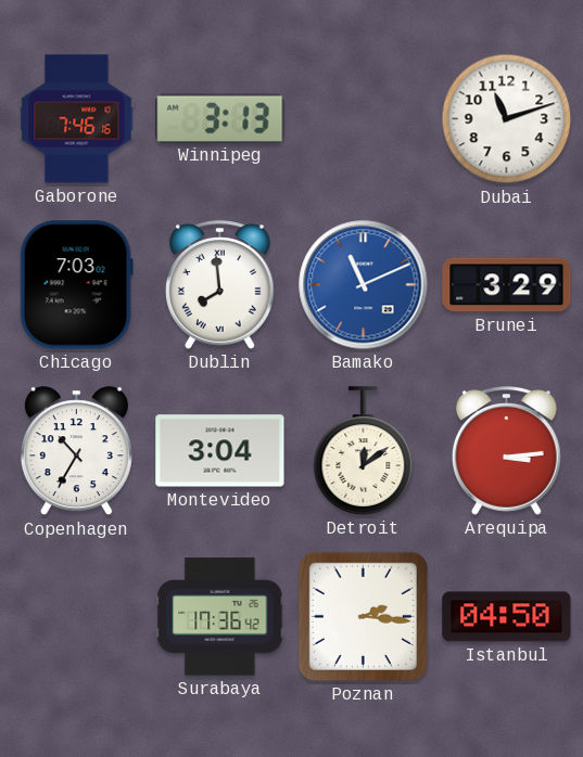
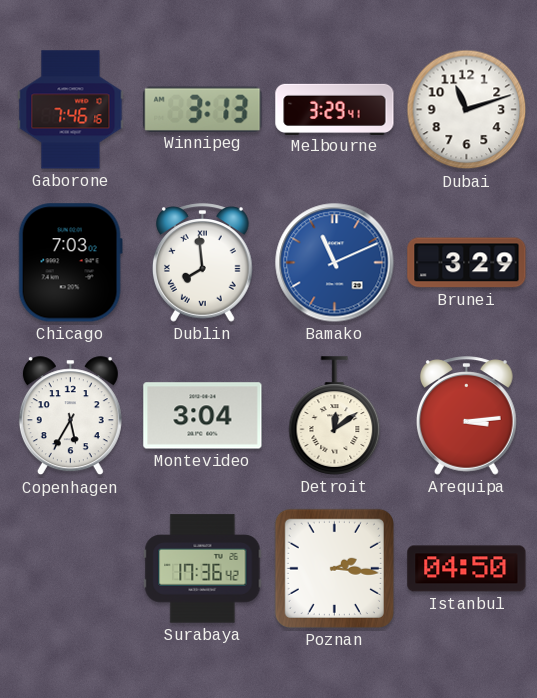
Melbourne: none -> 3:29 (335, 109)
Copenhagen: 10:35 -> 5:35 (70, 416)
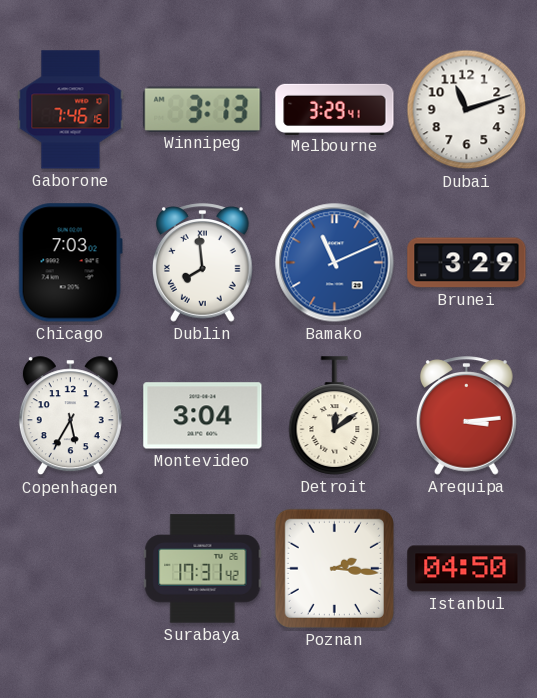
Surabaya: 17:36 -> 17:31 (203, 569)
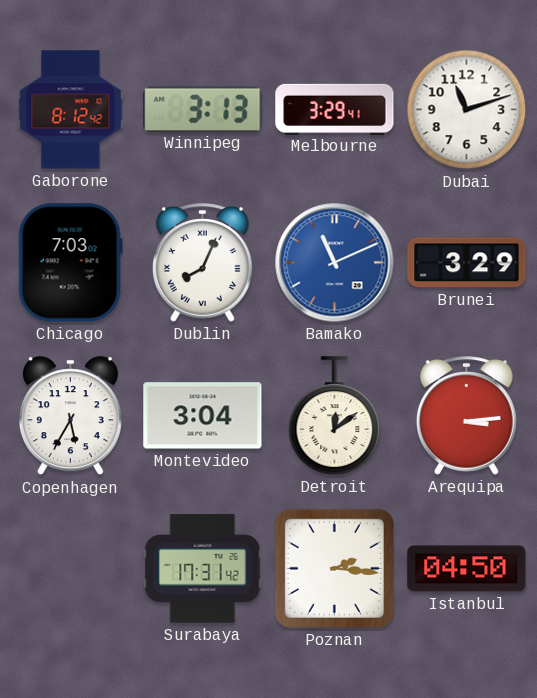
Gaborone: 7:46 -> 8:12 (71, 110)
Dublin: 7:59 -> 8:04 (203, 263)
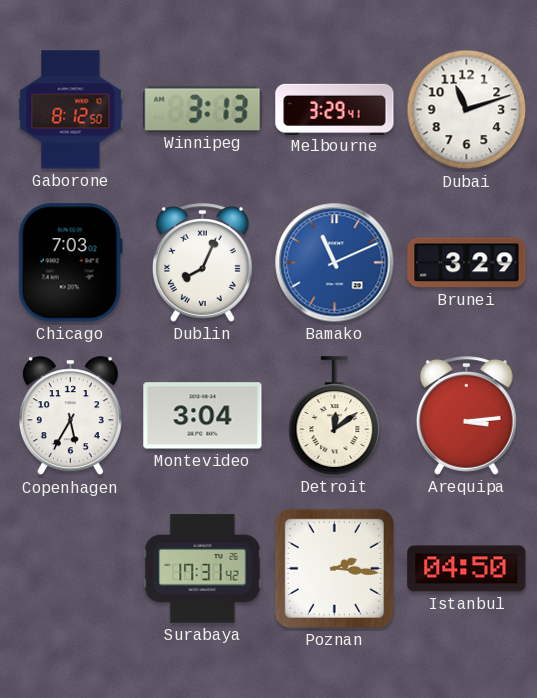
Gaborone: 8:12:42 -> 8:12:50 (71, 110)
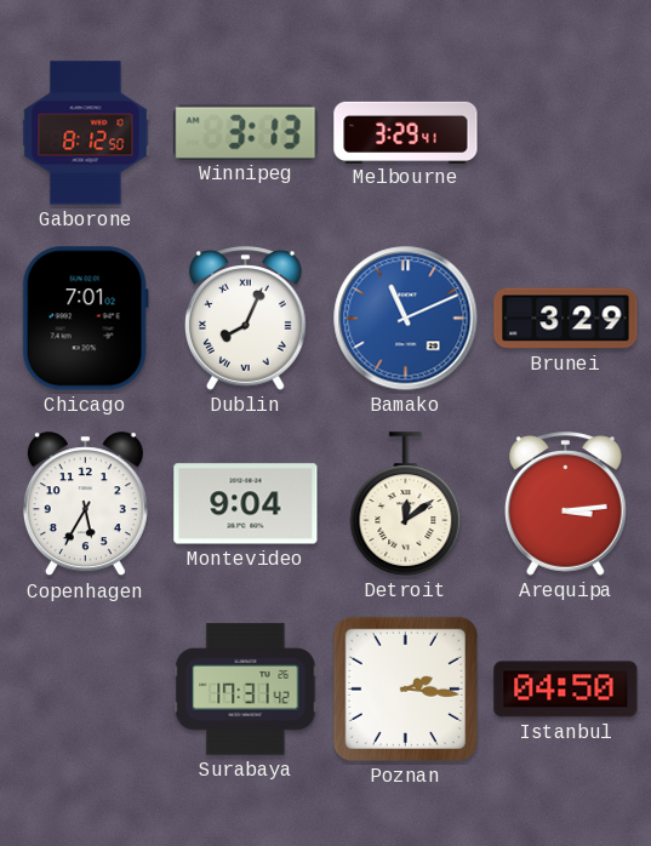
Dubai: 11:12 -> none (467, 110)
Chicago: 7:03 -> 7:01 (85, 319)
Montevideo: 3:04 -> 9:04 (246, 504)
